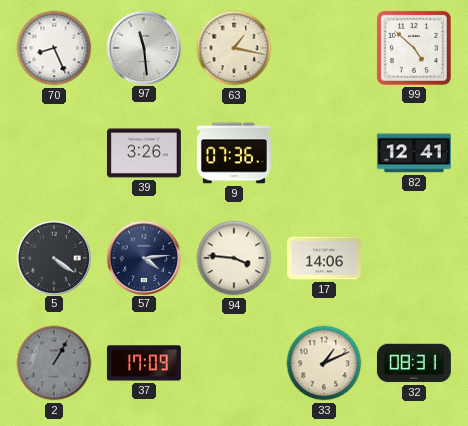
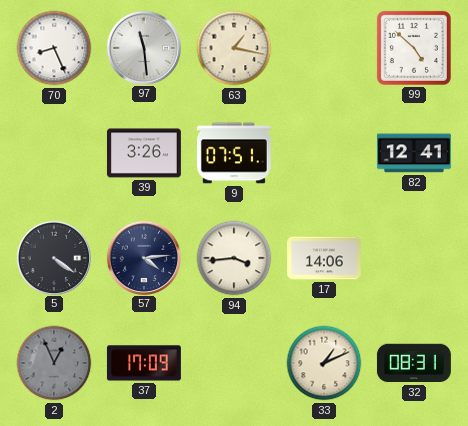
9: 07:36 -> 07:51 (234, 153)
94: 3:46 -> 3:44 (234, 258)
2: 1:05 -> 12:56 (54, 363)
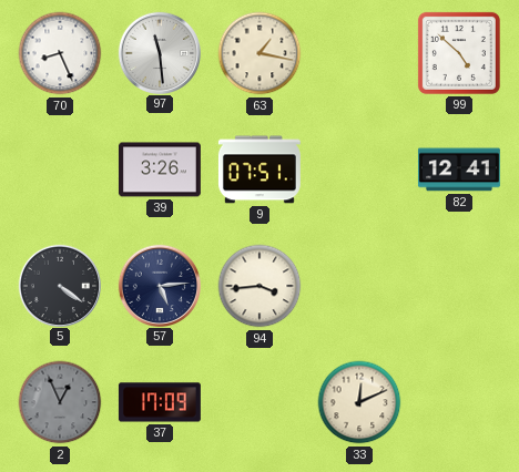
57: 4:14 -> 5:14 (159, 285)
17: 14:06 -> none (324, 258)
33: 1:11 -> 12:11 (359, 402)
32: 08:31 -> none (414, 363)
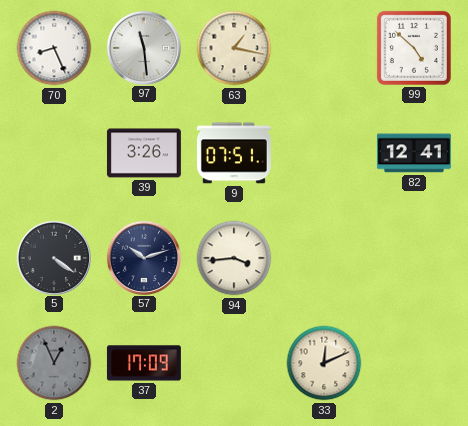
57: 5:14 -> 10:12 (143, 257)
